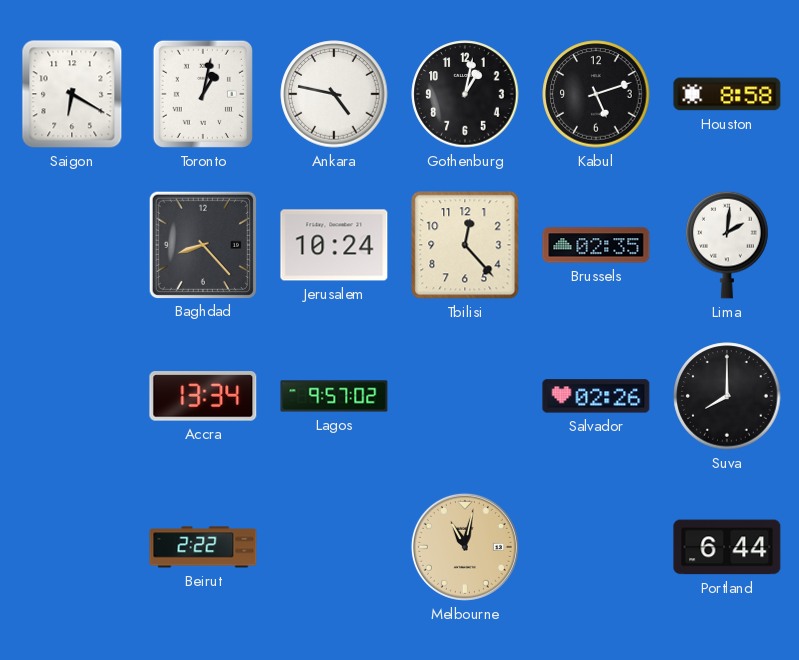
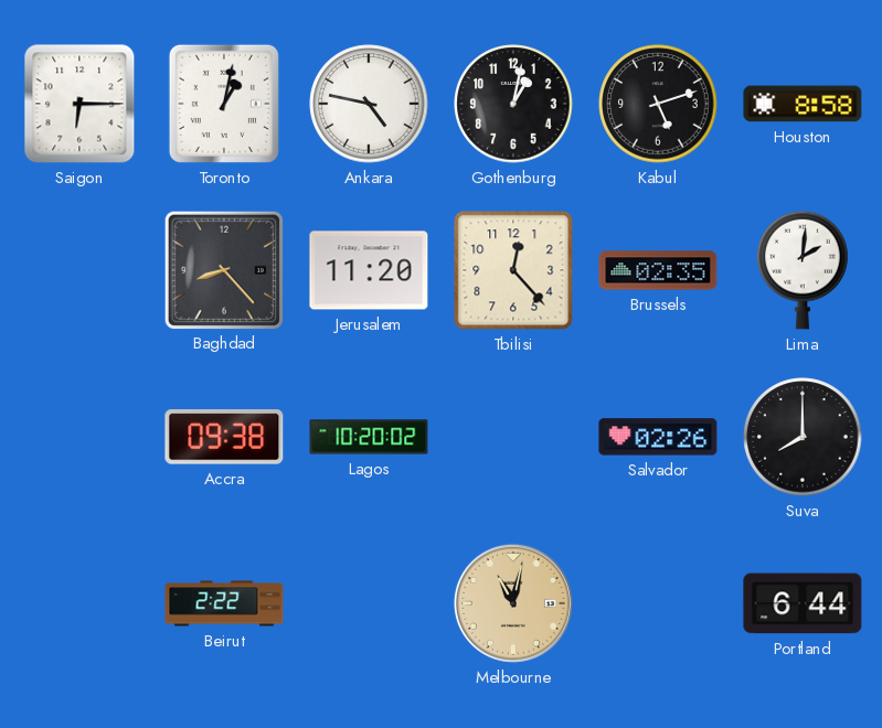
Saigon: 6:20 -> 6:15 (79, 104)
Jerusalem: 10:24 -> 11:20 (369, 270)
Accra: 13:34 -> 09:38 (224, 437)
Lagos: 9:57 -> 10:20 (369, 437)
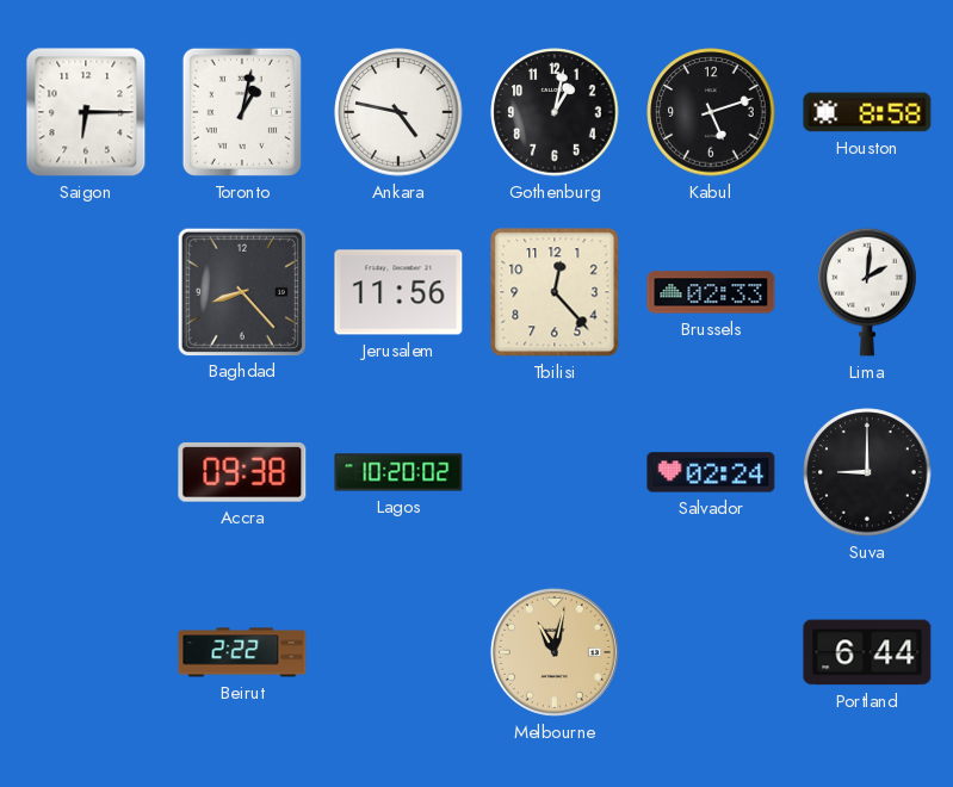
Jerusalem: 11:20 -> 11:56 (398, 292)
Brussels: 02:35 -> 02:33 (711, 292)
Salvador: 02:26 -> 02:24 (711, 472)
Suva: 8:00 -> 9:00 (867, 472)
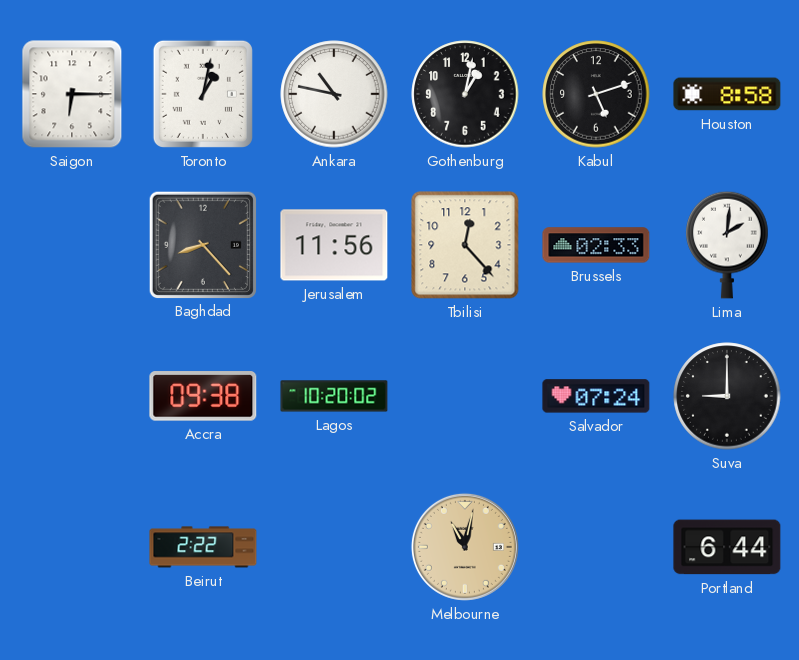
Ankara: 4:47 -> 10:47 (334, 94)
Salvador: 02:24 -> 07:24 (596, 396)
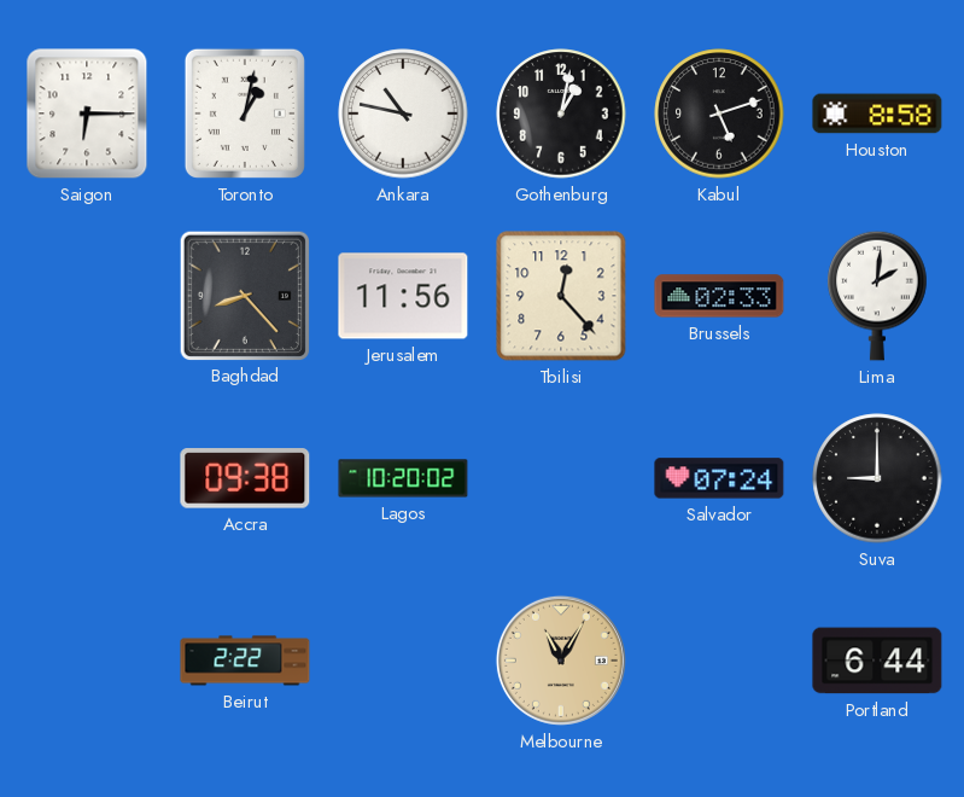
Melbourne: 11:02 -> 11:05 (561, 661)
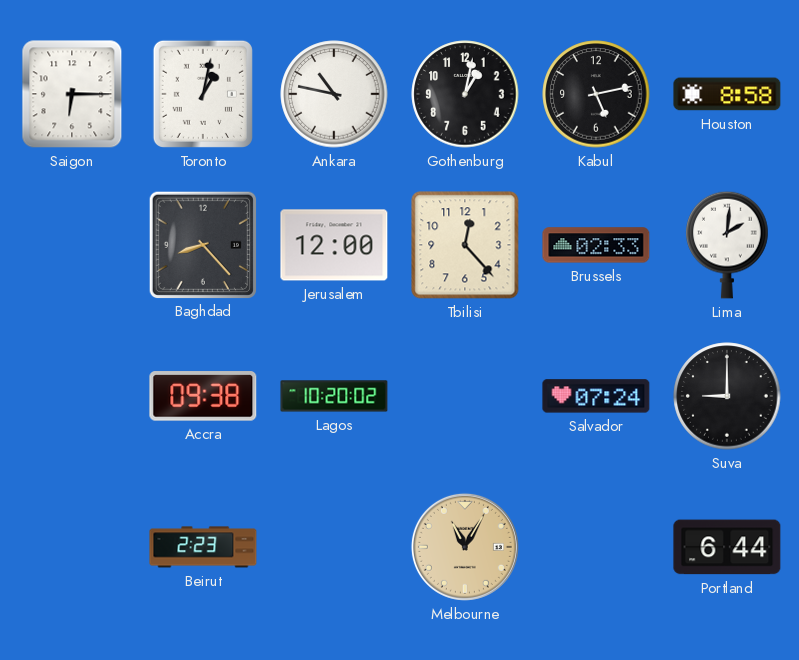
Kabul: 5:12 -> 5:13 (596, 94)
Jerusalem: 11:56 -> 12:00 (334, 245)
Beirut: 2:22 -> 2:23 (203, 547)
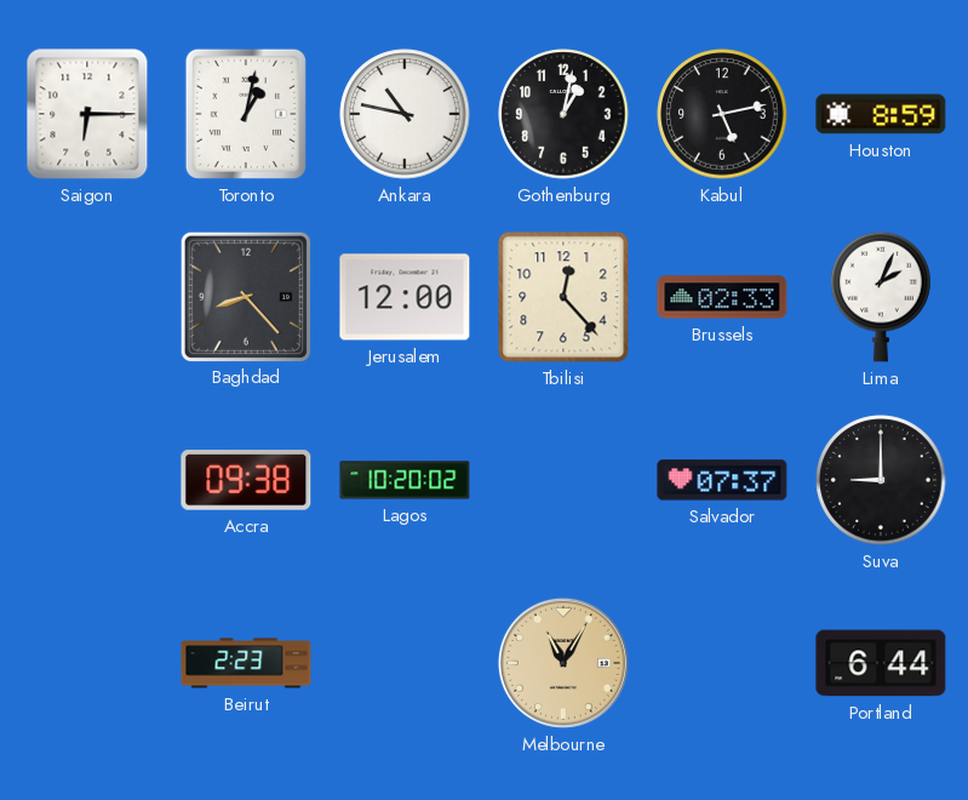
Houston: 8:58 -> 8:59 (881, 114)
Lima: 2:01 -> 2:04 (881, 297)
Salvador: 07:24 -> 07:37 (722, 480)
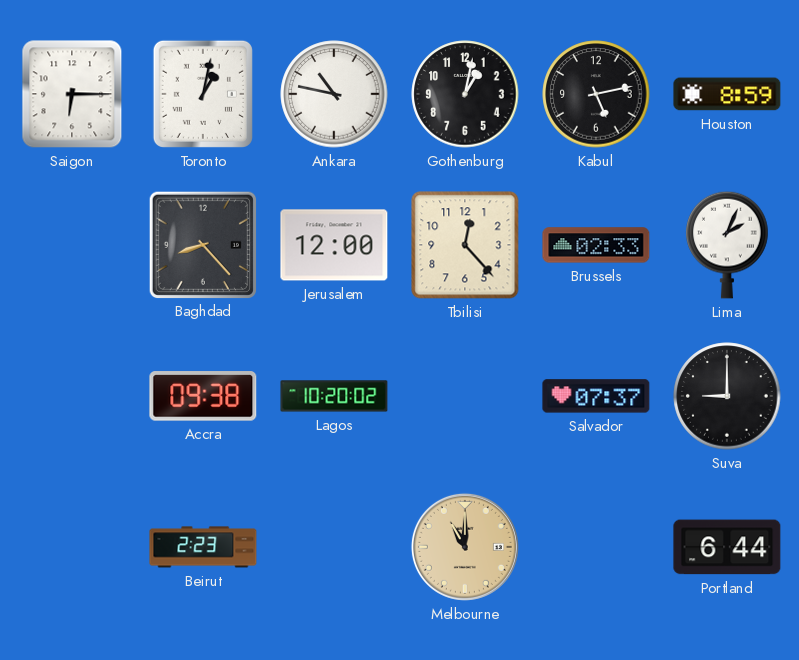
Melbourne: 11:05 -> 11:00 (465, 547)
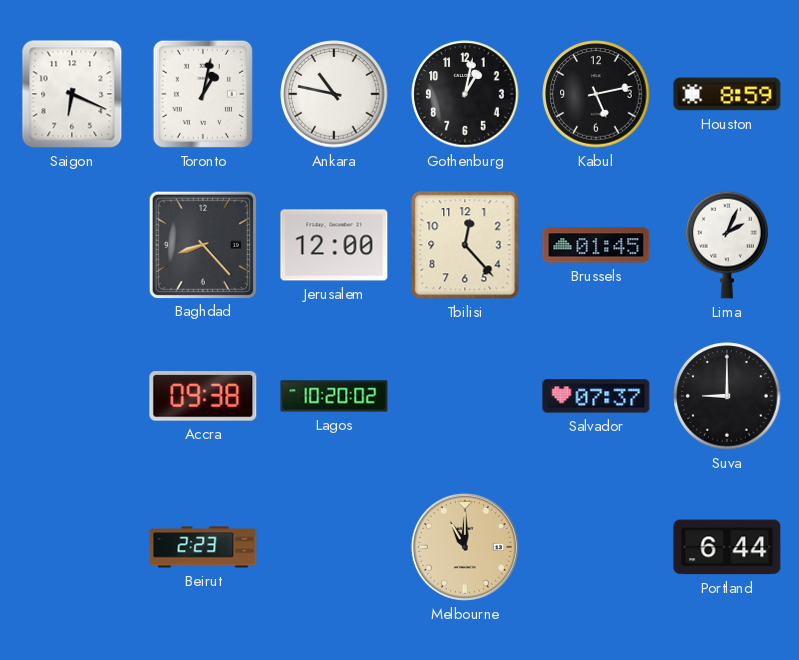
Saigon: 6:15 -> 6:19 (72, 94)
Brussels: 02:33 -> 01:45 (596, 245)
